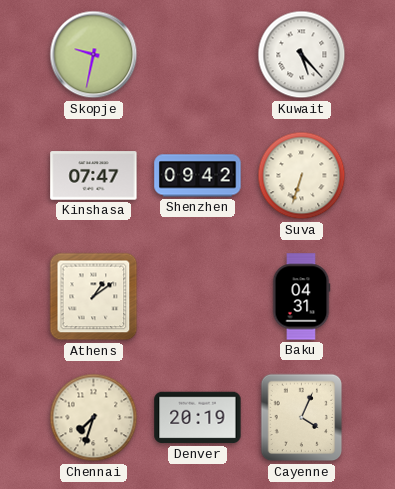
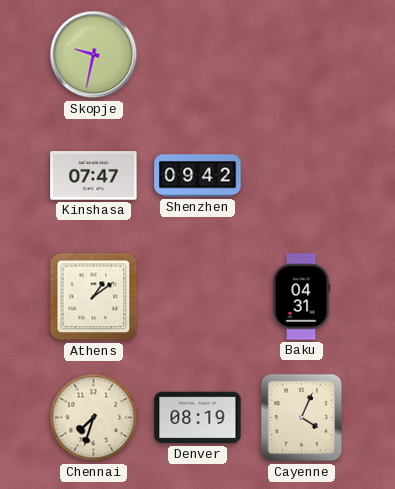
Kuwait: 5:23 -> none (302, 55)
Suva: 6:33 -> none (302, 176)
Denver: 20:19 -> 08:19 (198, 418)
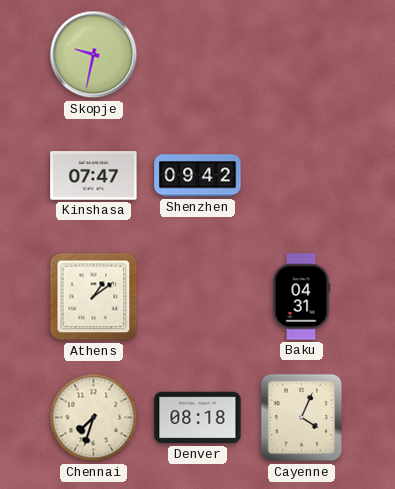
Denver: 08:19 -> 08:18 (198, 418)
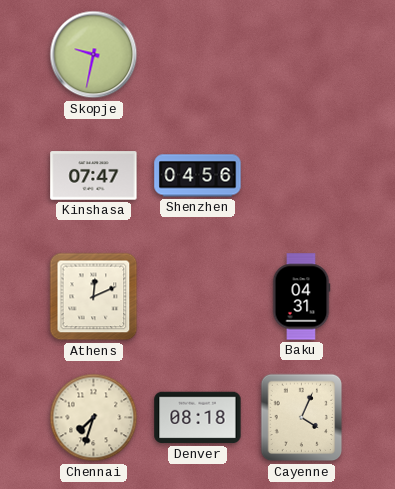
Shenzhen: 09:42 -> 04:56 (198, 176)
Athens: 1:09 -> 12:11 (94, 297)
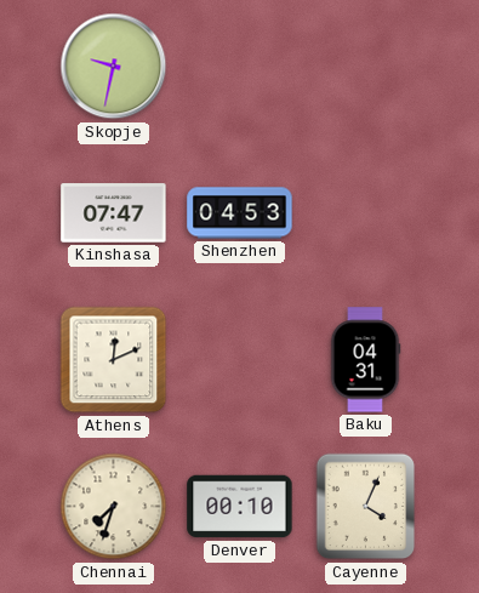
Shenzhen: 04:56 -> 04:53 (240, 213)
Denver: 08:18 -> 00:10 (240, 507)
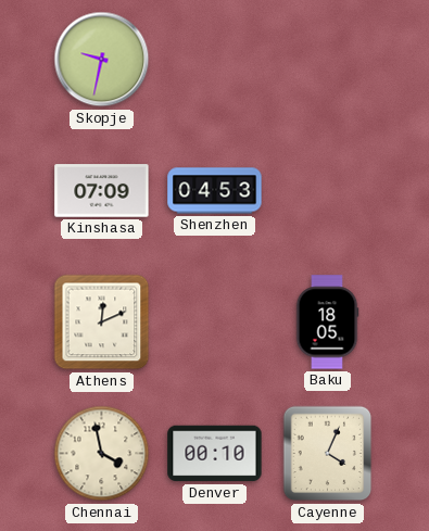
Kinshasa: 07:47 -> 07:09 (102, 191)
Baku: 04:31 -> 18:05 (327, 323)
Chennai: 7:33 -> 3:58 (102, 454)
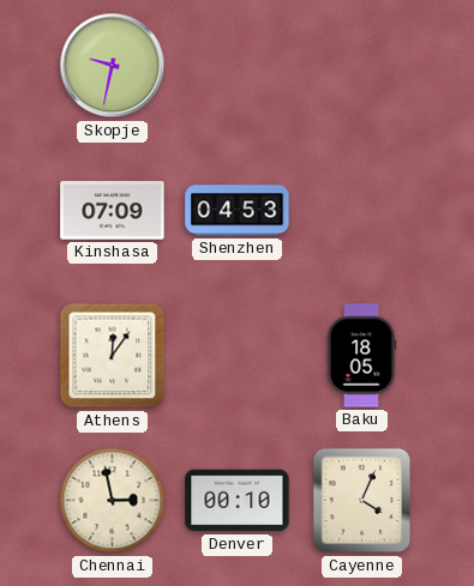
Athens: 12:11 -> 12:06 (113, 356)
Chennai: 3:58 -> 2:58 (113, 501)
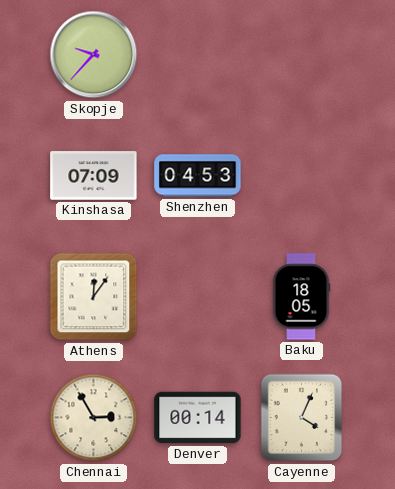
Skopje: 9:32 -> 9:37 (94, 55)
Chennai: 2:58 -> 2:55 (94, 418)
Denver: 00:10 -> 00:14 (198, 418)
